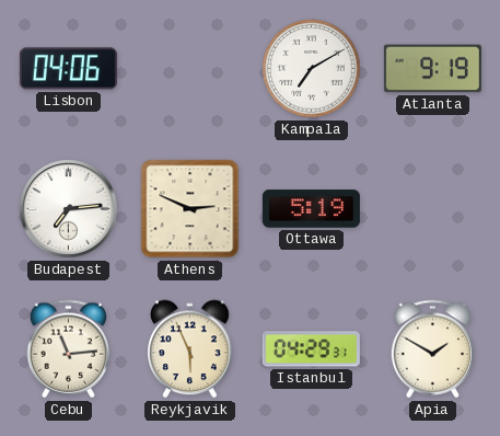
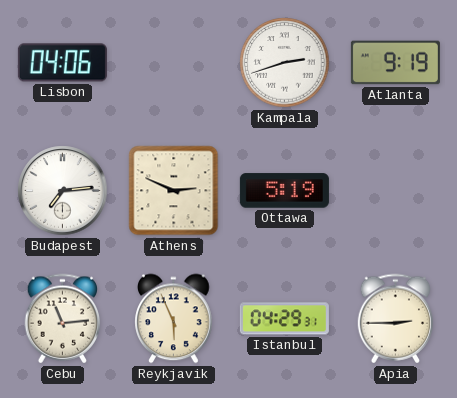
Kampala: 7:10 -> 2:42 (285, 63)
Apia: 1:50 -> 2:45 (396, 319)
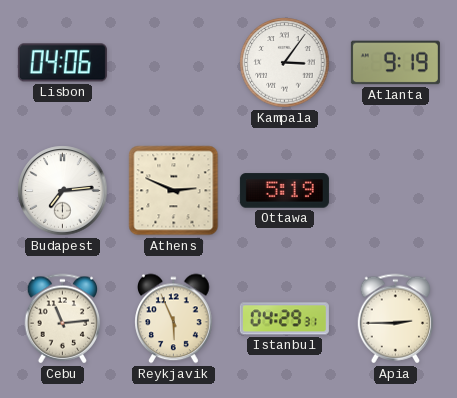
Kampala: 2:42 -> 3:06 (285, 63)
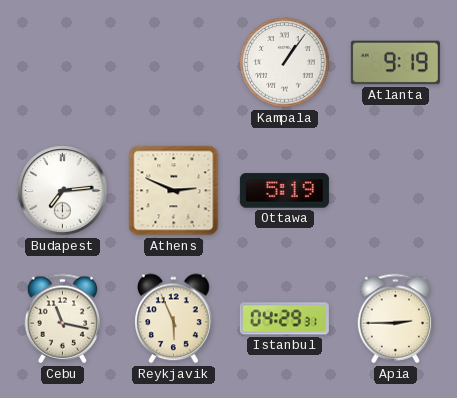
Lisbon: 04:06 -> none (62, 63)
Kampala: 3:06 -> 1:06 (285, 63)
Cebu: 11:14 -> 11:17 (63, 319)
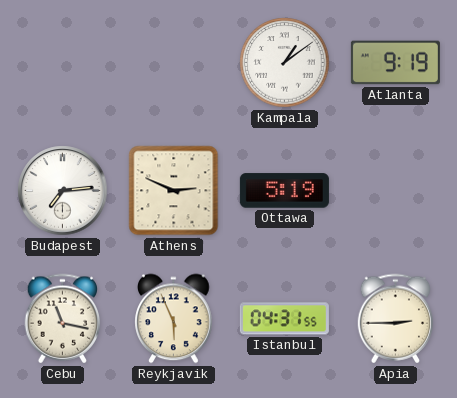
Kampala: 1:06 -> 1:09 (285, 63)
Istanbul: 04:29 -> 04:31 (284, 319)
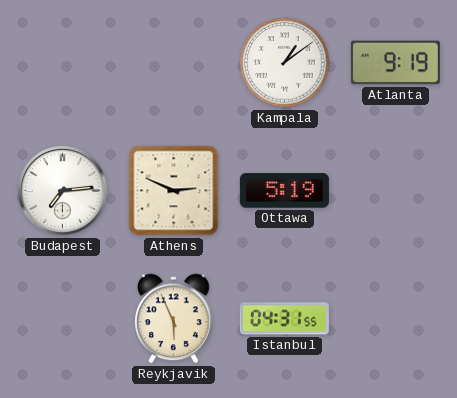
Cebu: 11:17 -> none (63, 319)
Apia: 2:45 -> none (396, 319)
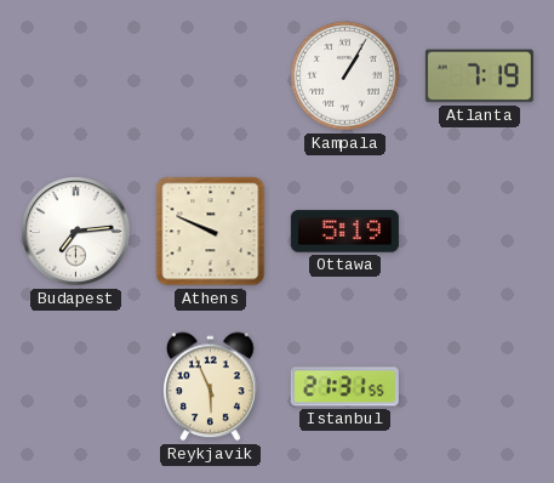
Kampala: 1:09 -> 1:05 (345, 76)
Atlanta: 9:19 -> 7:19 (479, 76)
Athens: 2:49 -> 9:49 (211, 232)
Istanbul: 04:31 -> 21:31 (344, 387)
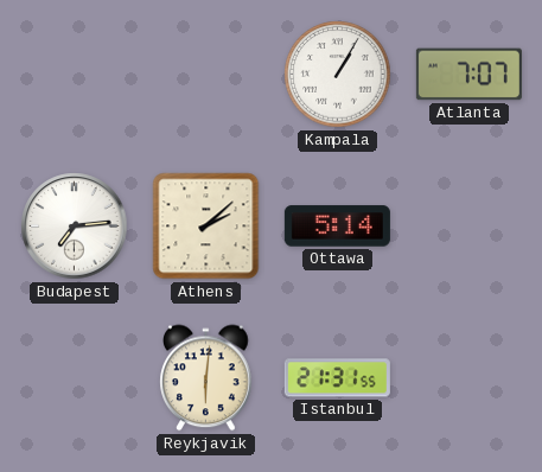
Atlanta: 7:19 -> 7:07 (468, 75)
Athens: 9:49 -> 2:08 (206, 227)
Ottawa: 5:19 -> 5:14 (337, 227)
Reykjavik: 5:56 -> 6:01 (206, 378)
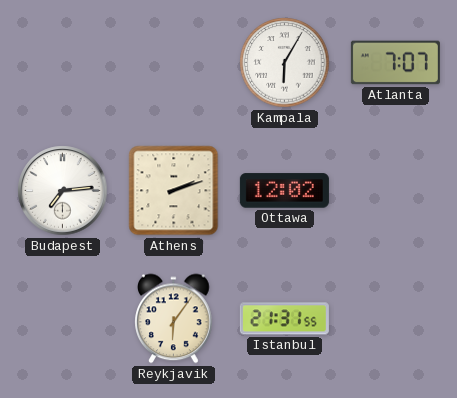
Kampala: 1:05 -> 6:05 (285, 63)
Athens: 2:08 -> 2:12 (174, 191)
Ottawa: 5:14 -> 12:02 (284, 191)
Reykjavik: 6:01 -> 6:06 (174, 319)
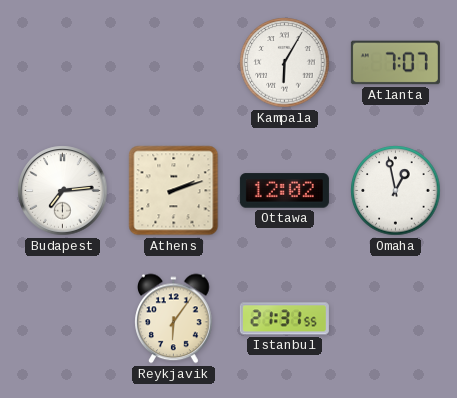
Omaha: none -> 12:58 (396, 191)
